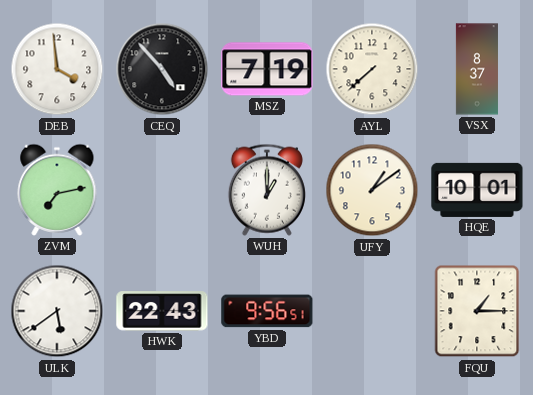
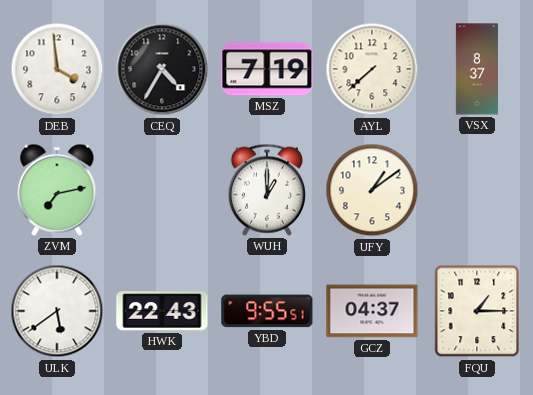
CEQ: 4:53 -> 4:35 (162, 69)
HQE: 10:01 -> none (477, 190)
YBD: 9:56 -> 9:55 (267, 311)
GCZ: none -> 04:37 (372, 311)
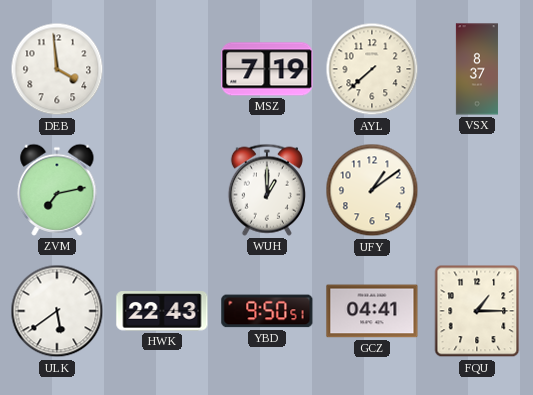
CEQ: 4:35 -> none (162, 69)
YBD: 9:55 -> 9:50 (267, 311)
GCZ: 04:37 -> 04:41 (372, 311)
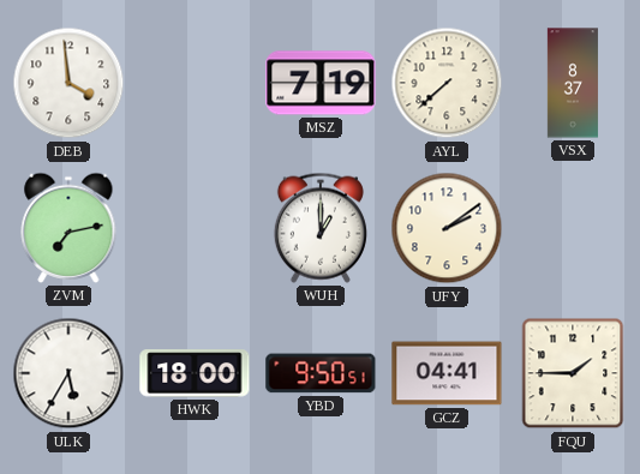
UFY: 1:09 -> 2:09 (447, 228)
ULK: 5:39 -> 5:35 (68, 373)
HWK: 22:43 -> 18:00 (195, 373)
FQU: 1:15 -> 1:45 (573, 373)
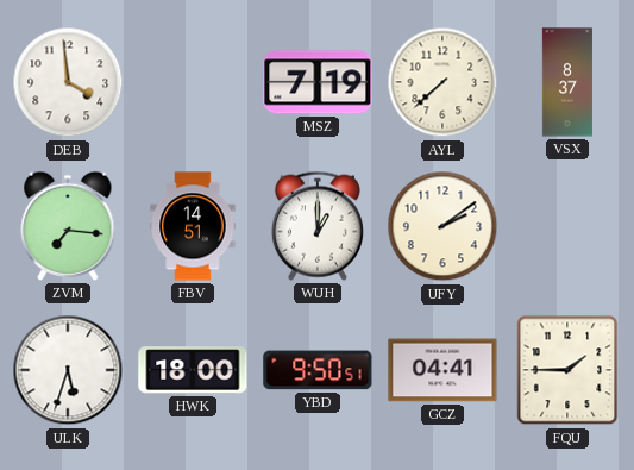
ZVM: 7:13 -> 7:16 (68, 226)
FBV: none -> 14:51 (193, 226)
ULK: 5:35 -> 5:33 (68, 370)
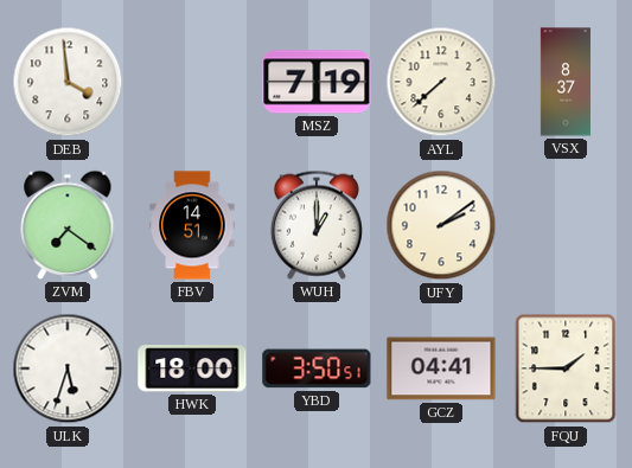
ZVM: 7:16 -> 7:21 (68, 225)
YBD: 9:50 -> 3:50 (317, 368)
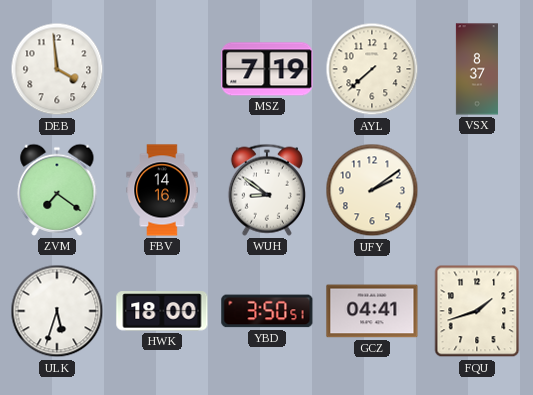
FBV: 14:51 -> 14:16 (162, 190)
WUH: 1:00 -> 8:51 (267, 190)
FQU: 1:45 -> 1:42 (477, 311)
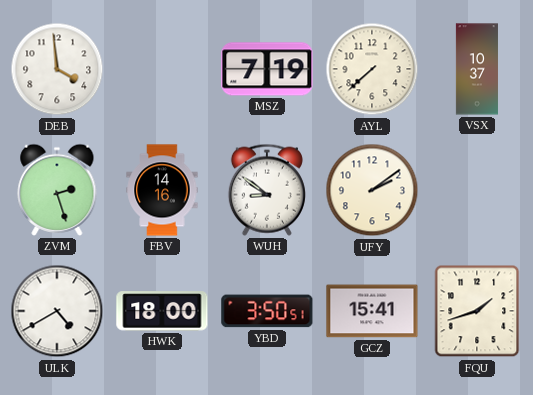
VSX: 8:37 -> 10:37 (477, 69)
ZVM: 7:21 -> 2:27 (57, 190)
ULK: 5:33 -> 4:40 (57, 311)
GCZ: 04:41 -> 15:41 (372, 311)
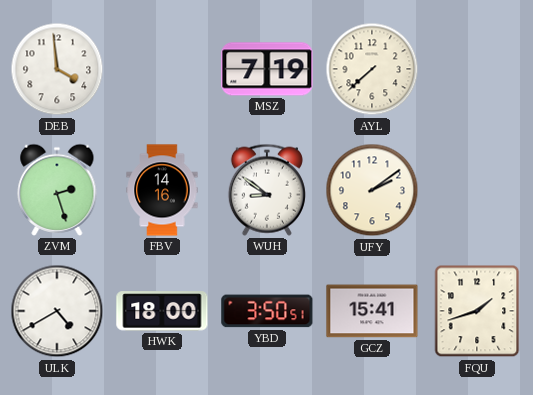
VSX: 10:37 -> none (477, 69)
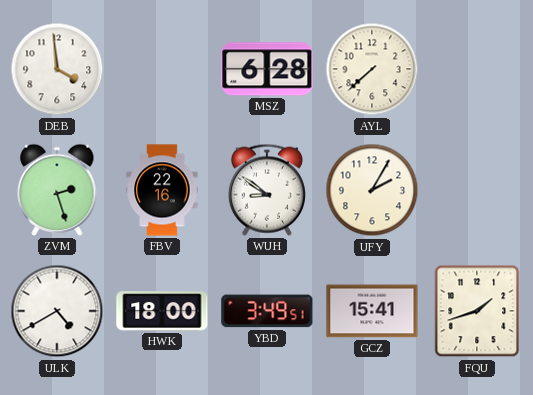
MSZ: 7:19 -> 6:28 (267, 69)
FBV: 14:16 -> 22:16 (162, 190)
UFY: 2:09 -> 2:05 (372, 190)
YBD: 3:50 -> 3:49 (267, 311)
